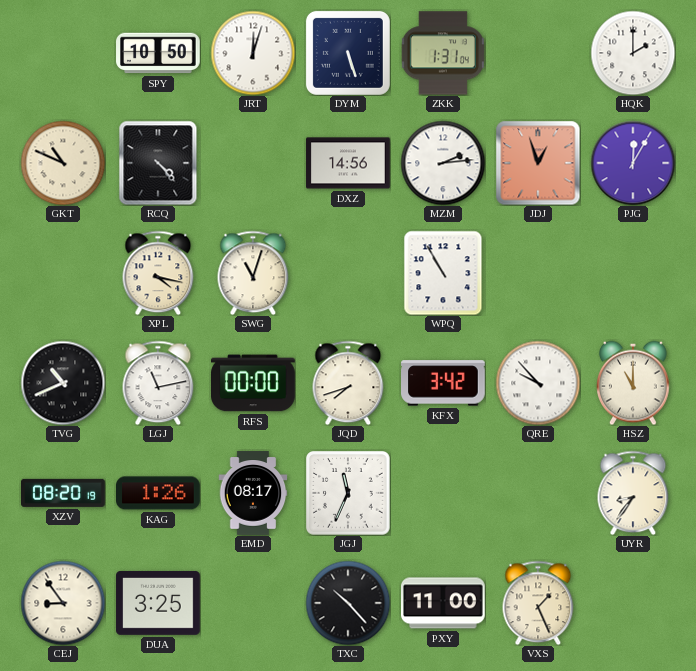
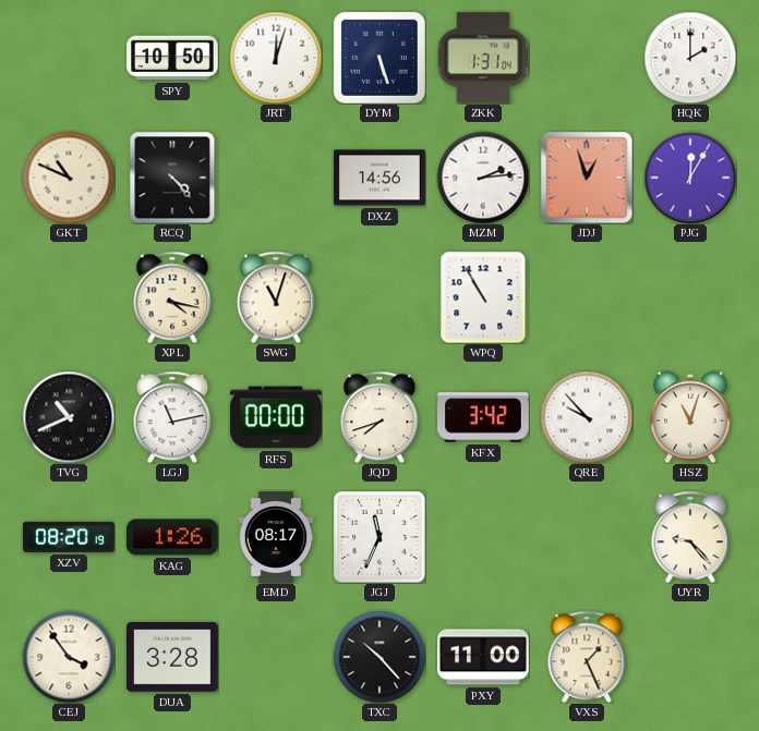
HSZ: 11:00 -> 11:03 (691, 417)
UYR: 8:36 -> 9:23 (690, 537)
CEJ: 8:54 -> 3:54 (69, 657)
DUA: 3:25 -> 3:28 (172, 657)
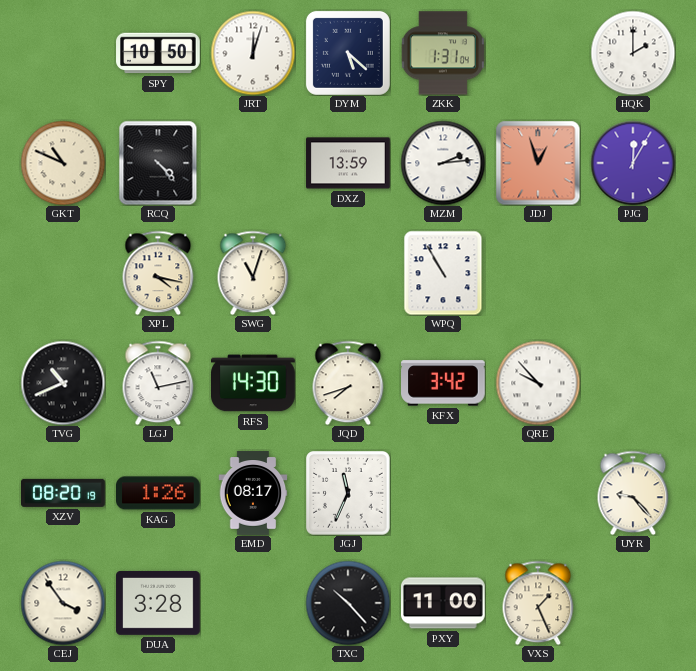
DYM: 5:27 -> 5:22 (348, 53)
DXZ: 14:56 -> 13:59 (348, 163)
RFS: 00:00 -> 14:30 (253, 383)
HSZ: 11:03 -> none (691, 417)
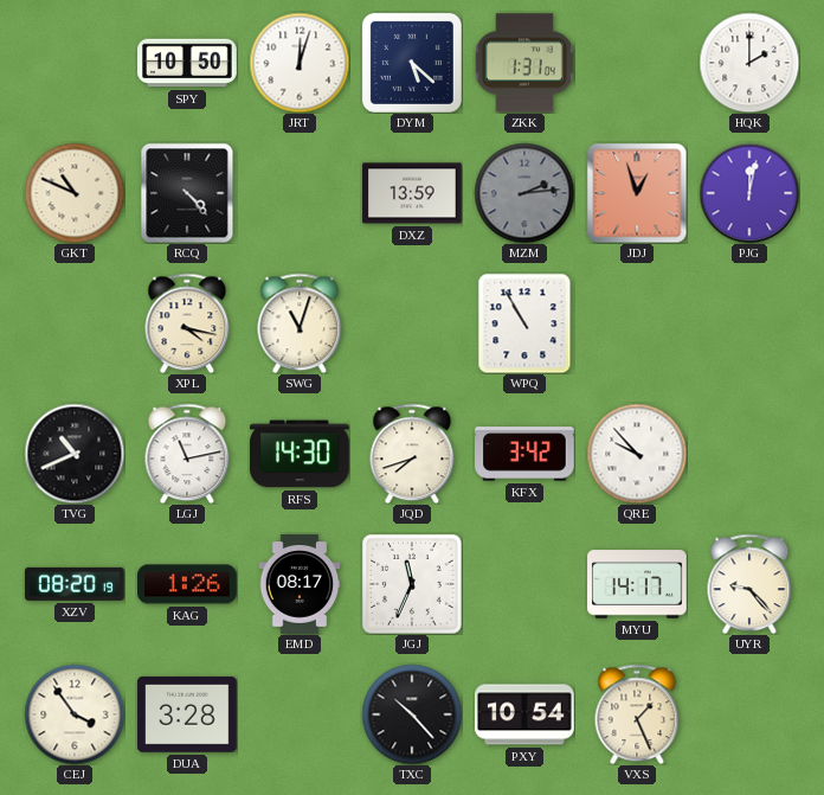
MZM dial: white -> grey (524, 193)
PJG: 12:05 -> 12:02 (749, 193)
MYU: none -> 14:17 (637, 584)
PXY: 11:00 -> 10:54 (526, 714)
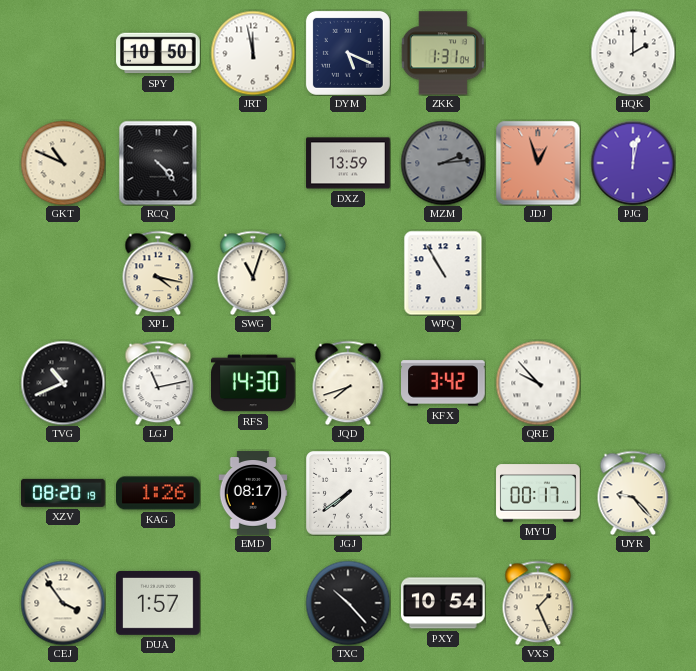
JRT: 12:03 -> 11:58 (253, 53)
DYM: 5:22 -> 5:19 (348, 53)
JGJ: 11:34 -> 7:39 (349, 494)
MYU: 14:17 -> 00:17 (538, 493)
DUA: 3:28 -> 1:57 (158, 603)
